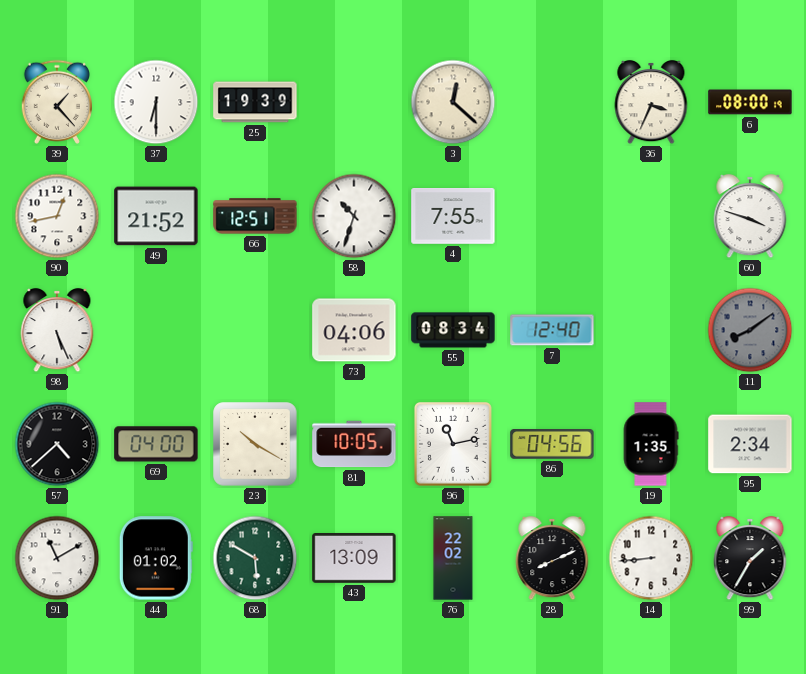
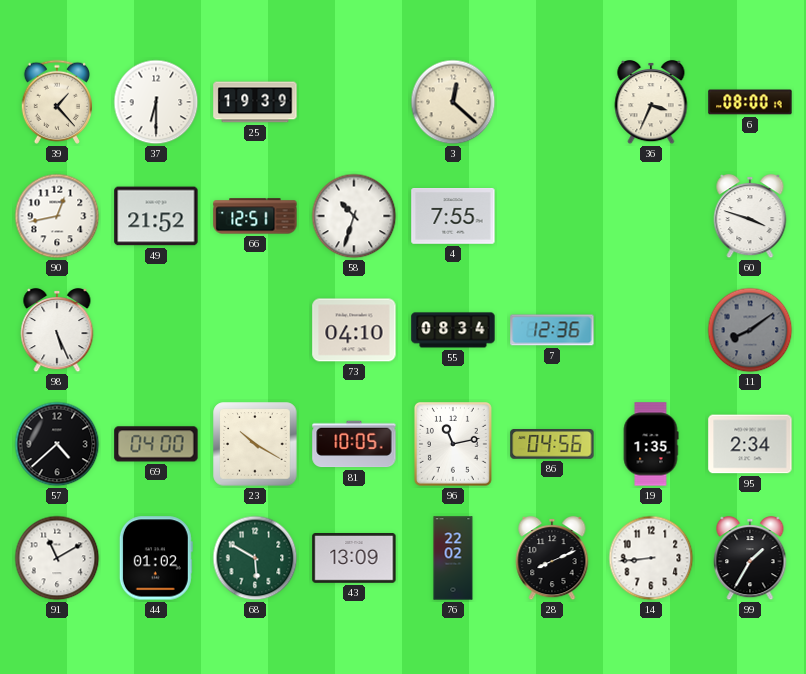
73: 04:06 -> 04:10 (354, 330)
7: 12:40 -> 12:36 (552, 330)
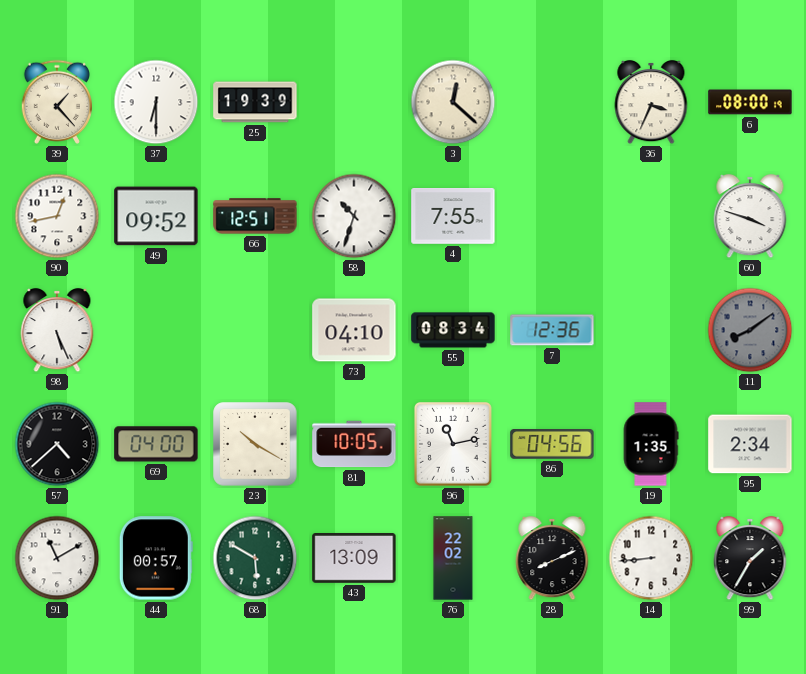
49: 21:52 -> 09:52 (156, 216)
44: 01:02 -> 00:57 (156, 558)
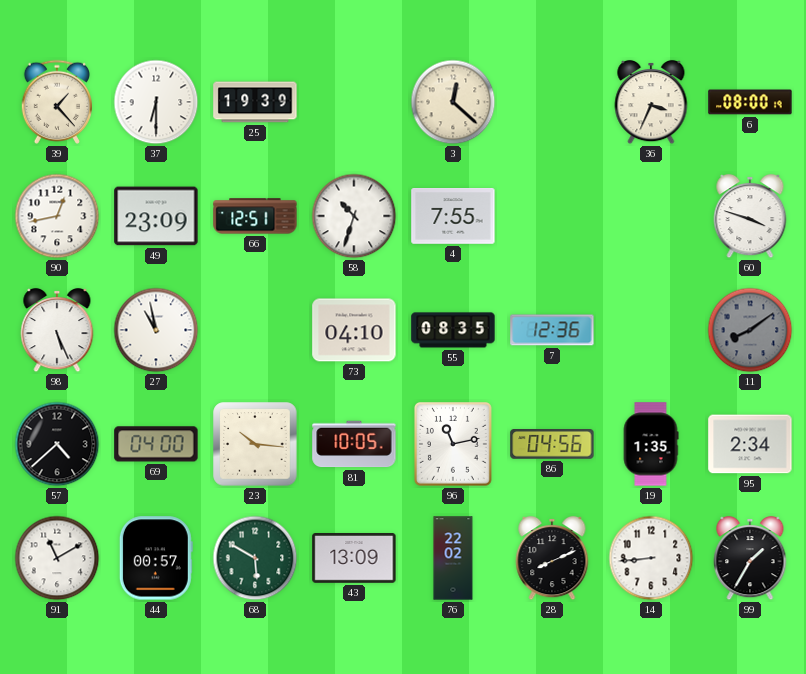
49: 09:52 -> 23:09 (156, 216)
27: none -> 10:58 (156, 330)
55: 08:34 -> 08:35 (453, 330)
23: 10:20 -> 10:16 (255, 444)
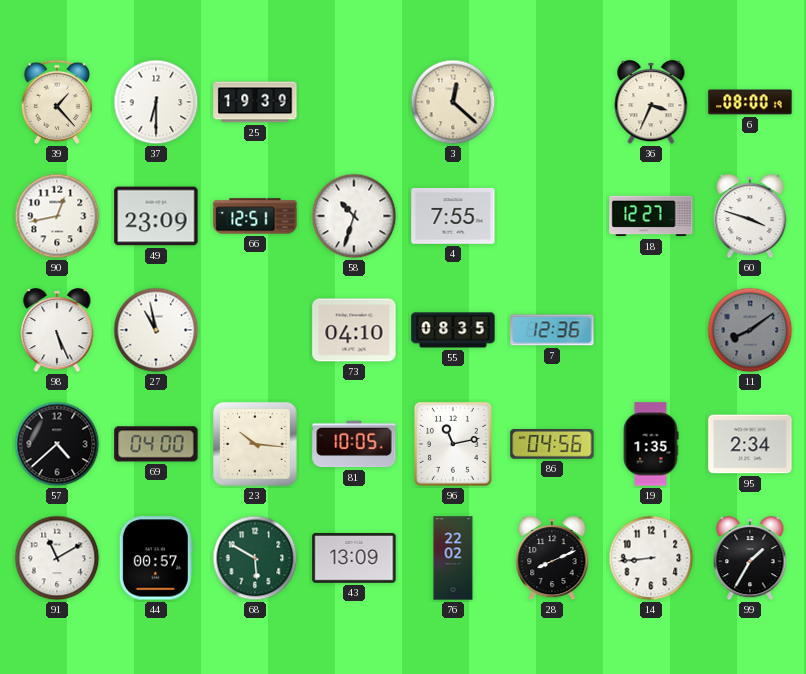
18: none -> 12:27 (651, 216)
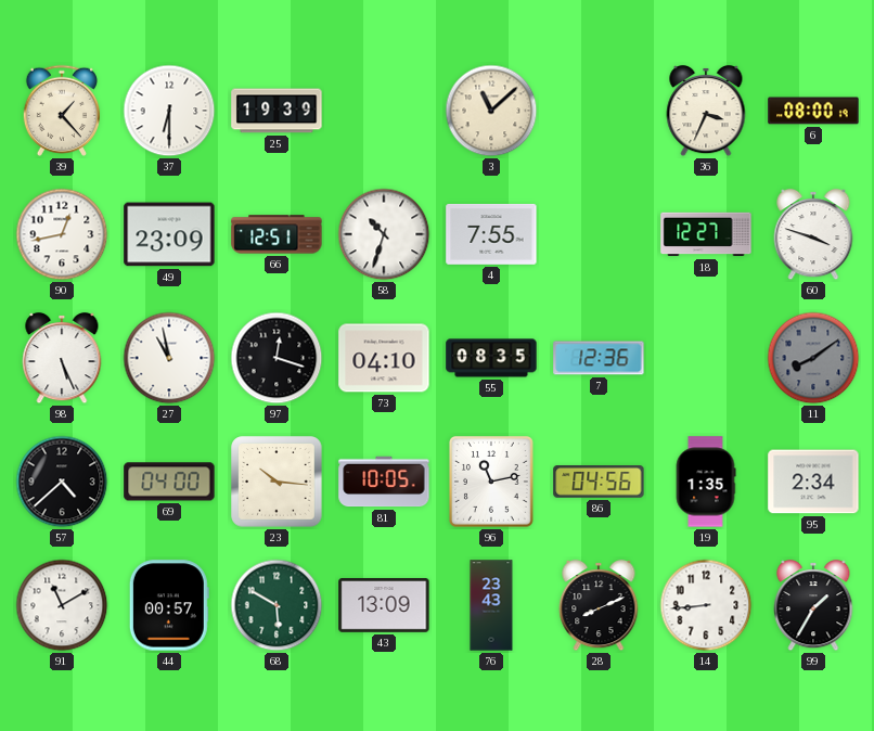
3: 12:22 -> 11:08 (491, 111)
97: none -> 12:18 (277, 358)
76: 22:02 -> 23:43 (491, 605)
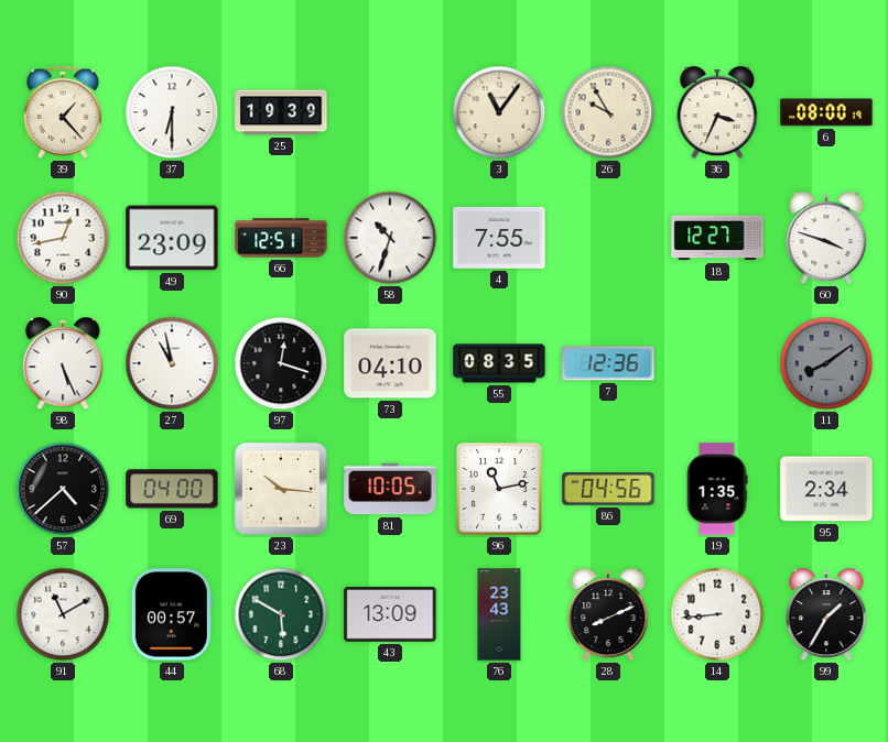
3: 11:08 -> 11:06 (499, 112)
26: none -> 9:55 (608, 112)
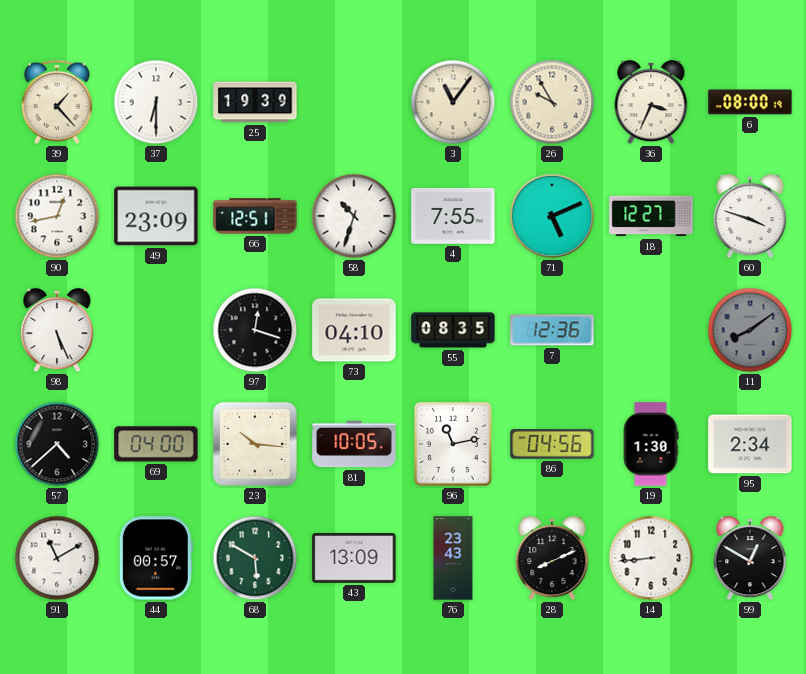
71: none -> 5:11 (552, 216)
27: 10:58 -> none (172, 363)
19: 1:35 -> 1:30 (651, 444)
99: 1:35 -> 12:50 (750, 558)
